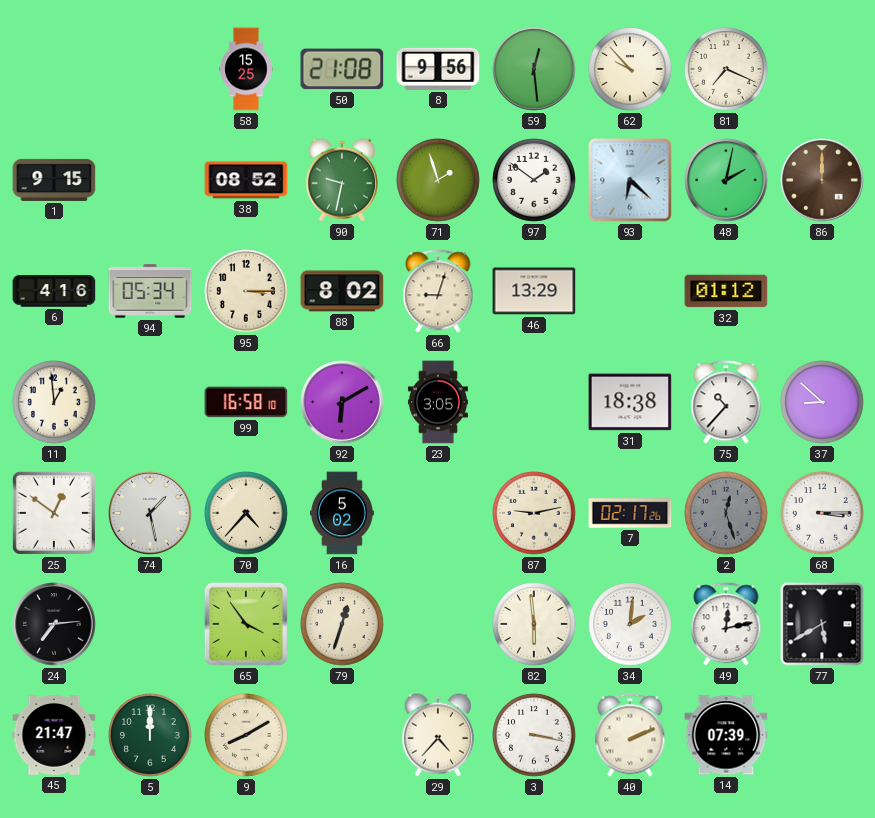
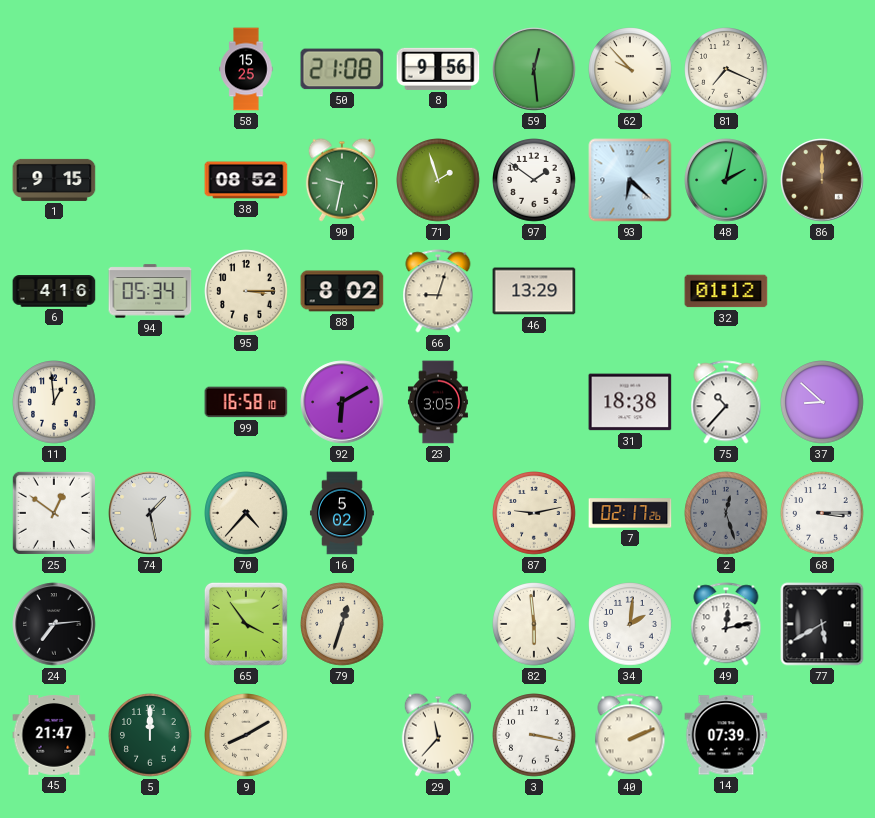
29: 4:37 -> 11:37 (438, 735)
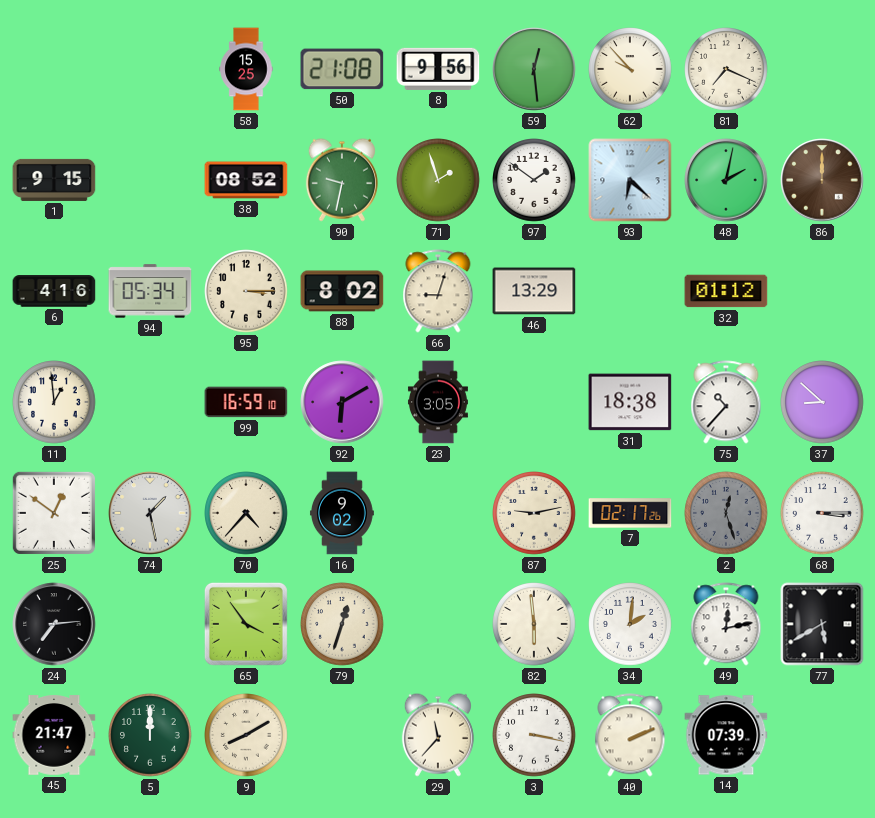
99: 16:58 -> 16:59 (246, 402)
16: 5:02 -> 9:02 (342, 513)
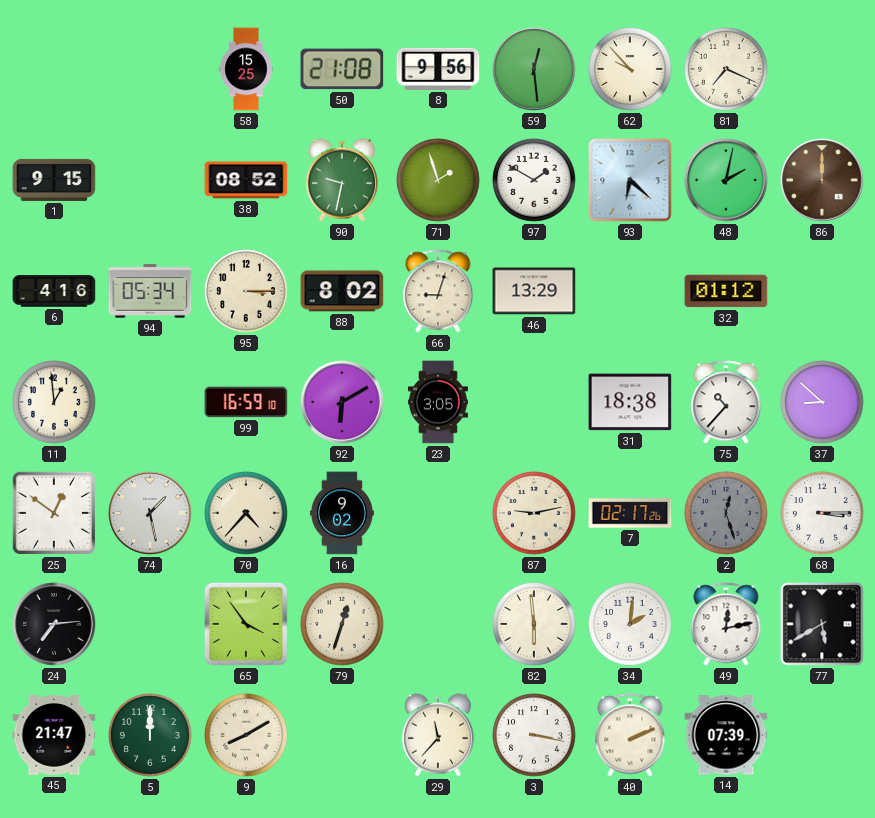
97: 1:51 -> 1:50 (534, 180)
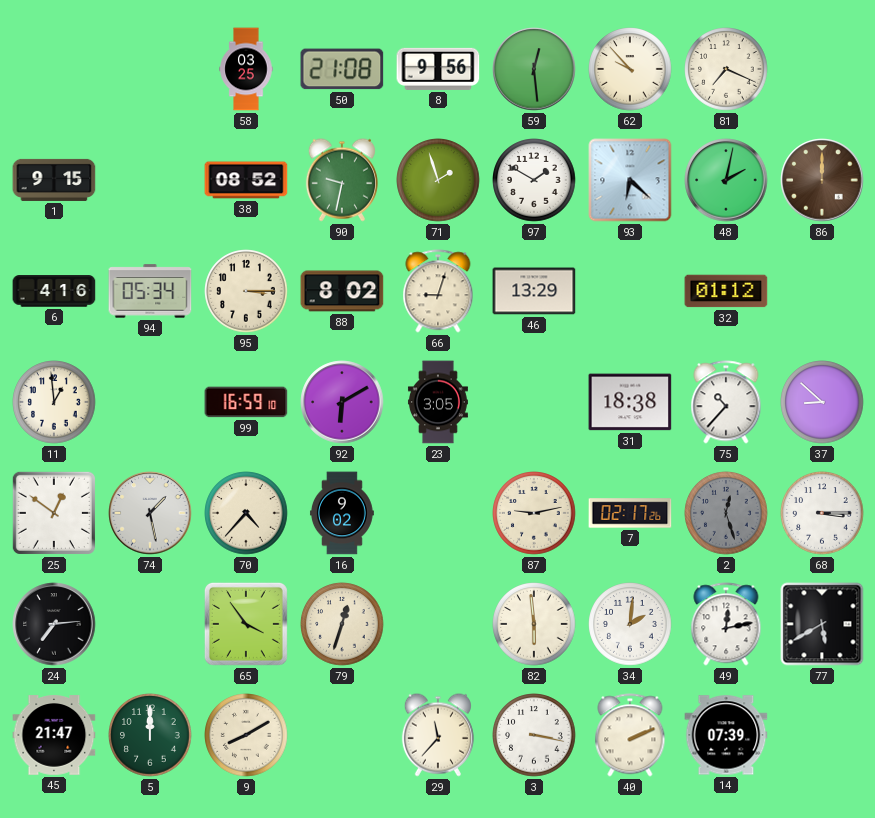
58: 15:25 -> 03:25 (246, 69)
